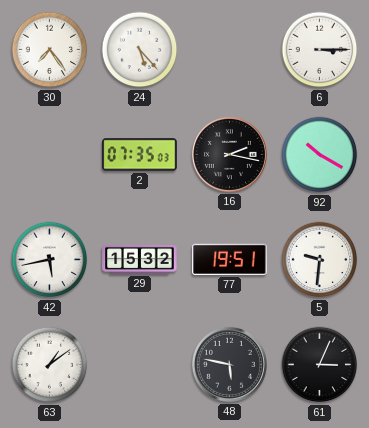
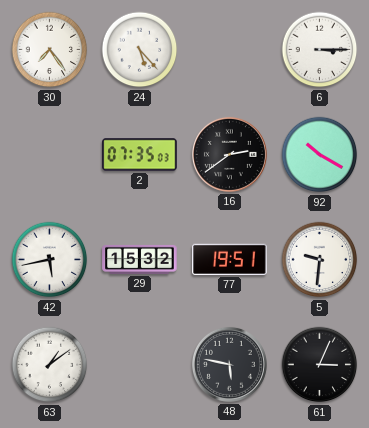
16: 2:17 -> 2:39 (229, 154)
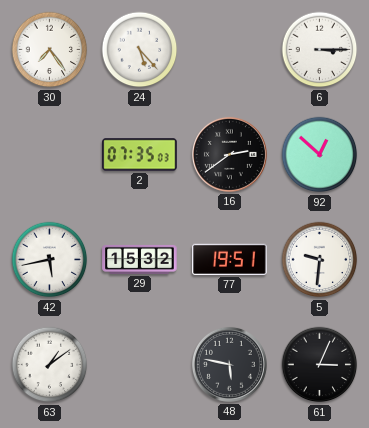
92: 10:20 -> 12:52 (320, 155)
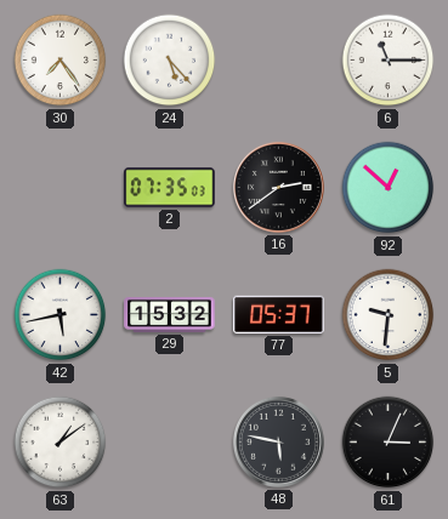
6: 3:15 -> 11:15 (389, 61)
77: 19:51 -> 05:37 (279, 314)
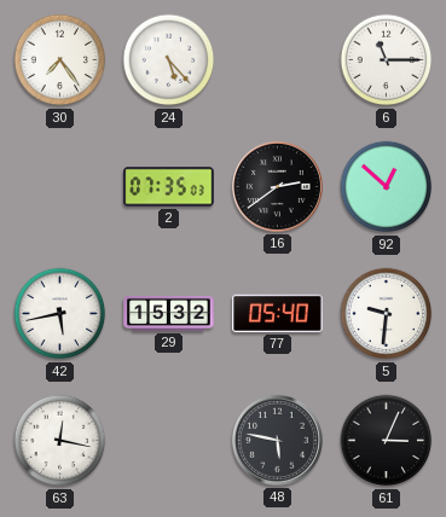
77: 05:37 -> 05:40 (278, 313)
63: 1:09 -> 12:17 (60, 441)
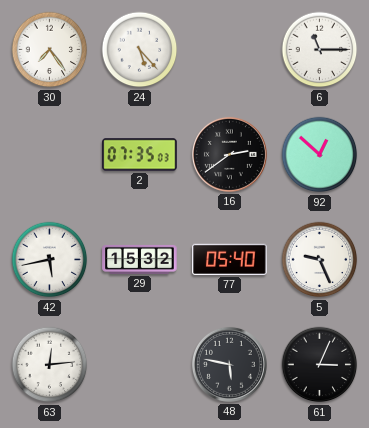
5: 9:31 -> 9:26 (320, 260)
63: 12:17 -> 12:14 (50, 365)
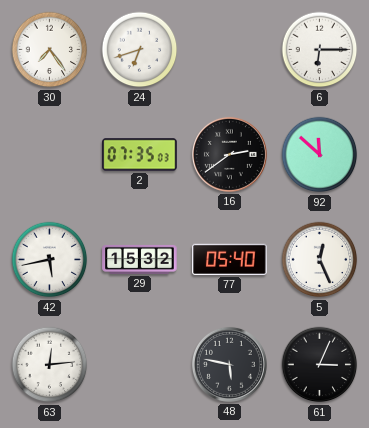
24: 5:23 -> 6:42 (140, 50)
6: 11:15 -> 6:15 (320, 50)
92: 12:52 -> 11:52 (320, 155)
5: 9:26 -> 12:26 (320, 260)
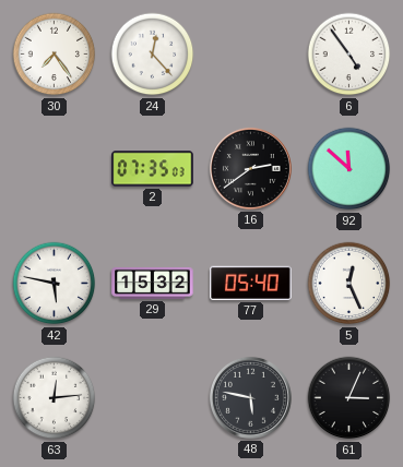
24: 6:42 -> 12:23 (153, 55)
6: 6:15 -> 4:54 (349, 55)
42: 5:43 -> 5:47 (55, 284)
